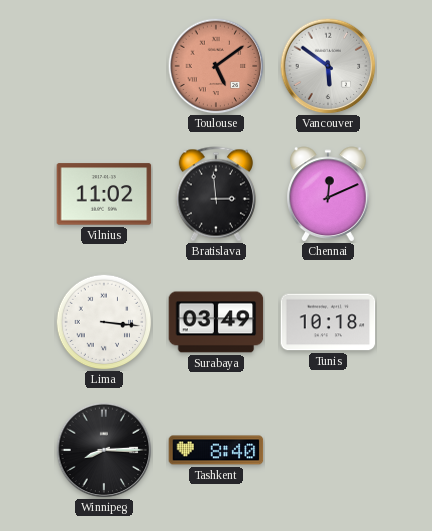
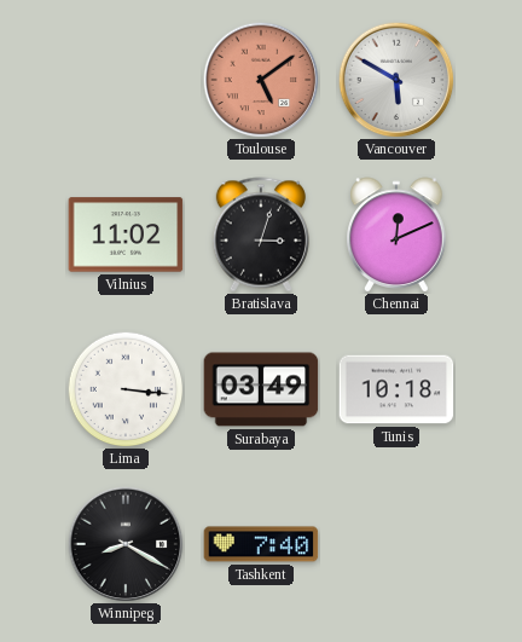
Vancouver: 5:51 -> 5:50 (396, 80)
Bratislava: 2:59 -> 3:03 (261, 235)
Winnipeg: 8:15 -> 8:20 (126, 544)
Tashkent: 8:40 -> 7:40 (261, 544)
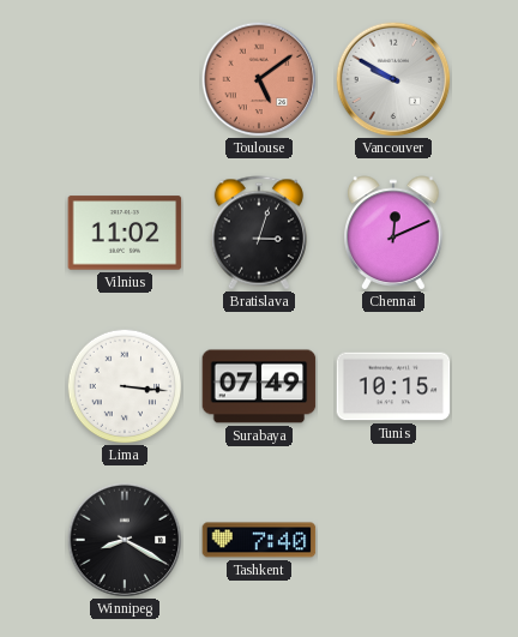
Vancouver: 5:50 -> 9:50 (393, 79)
Surabaya: 03:49 -> 07:49 (259, 386)
Tunis: 10:18 -> 10:15 (393, 386)
